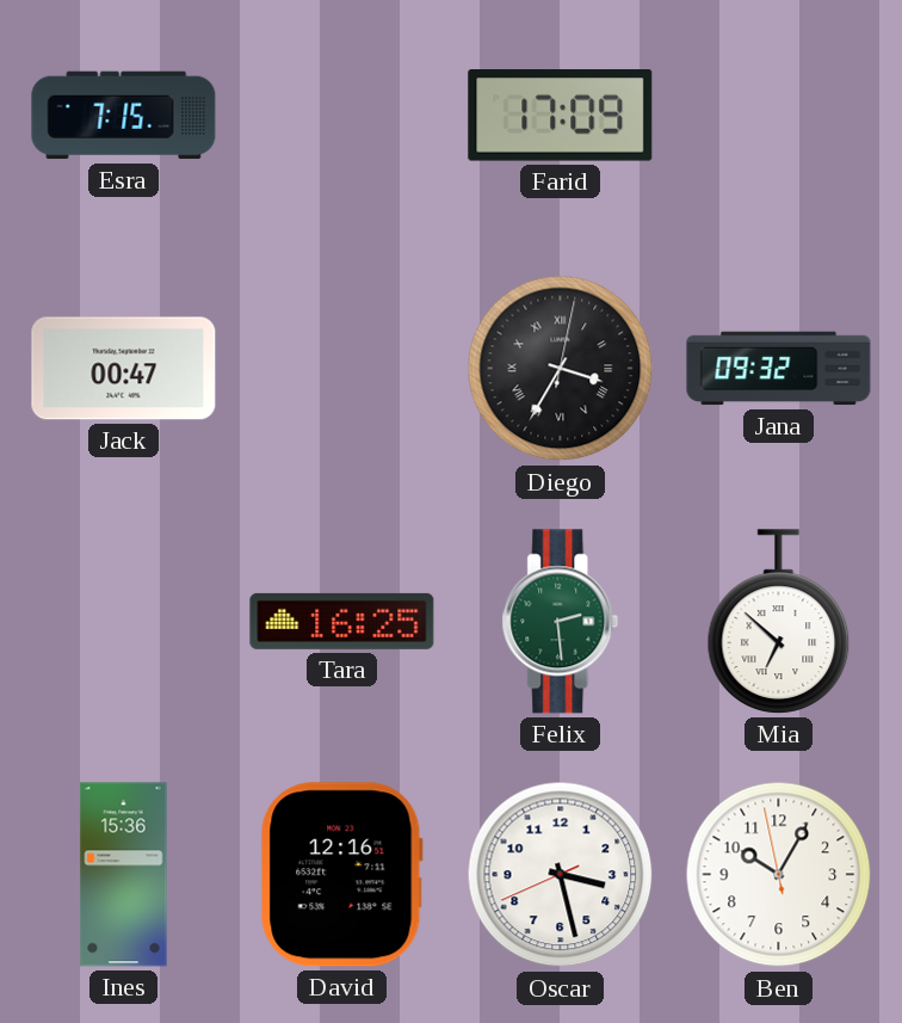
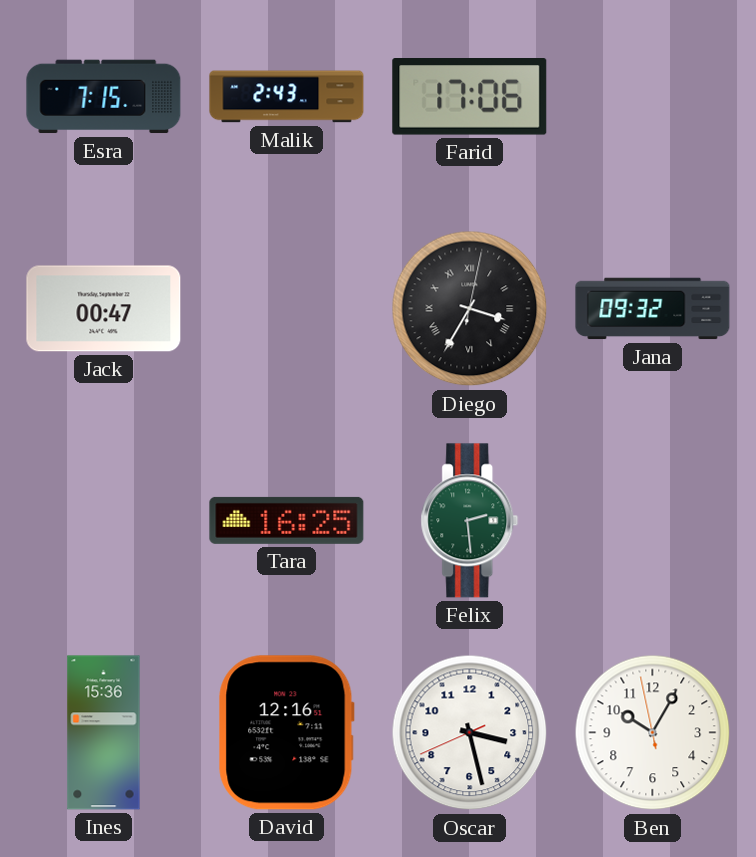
Malik: none -> 2:43 (287, 97)
Farid: 17:09 -> 17:06 (470, 97)
Mia: 6:52 -> none (779, 622)
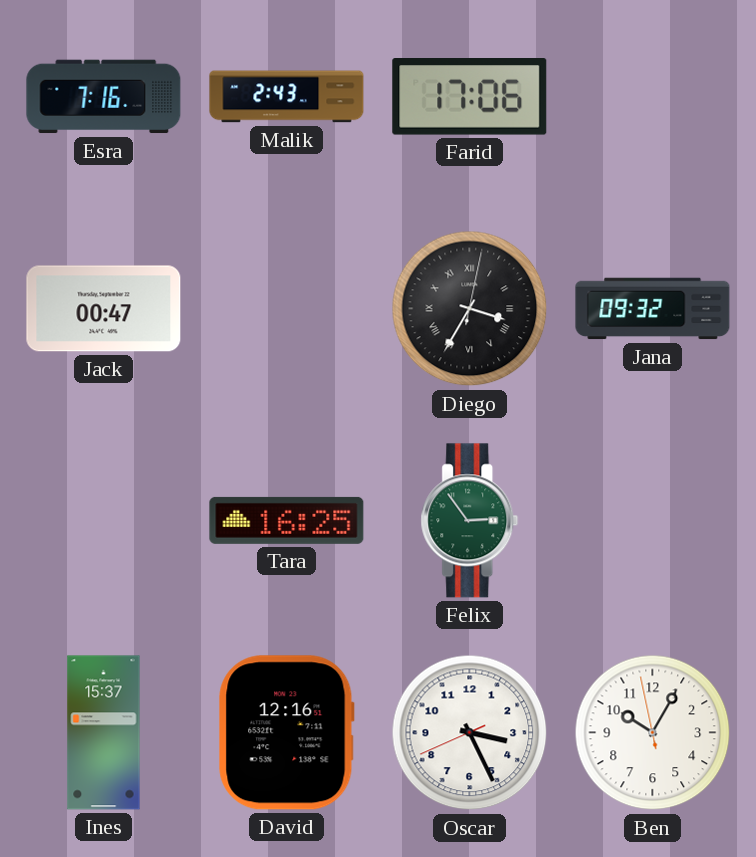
Esra: 7:15 -> 7:16 (104, 97)
Felix: 2:29 -> 2:54 (470, 521)
Ines: 15:36 -> 15:37 (104, 733)
Oscar: 3:27 -> 3:25 (470, 733)
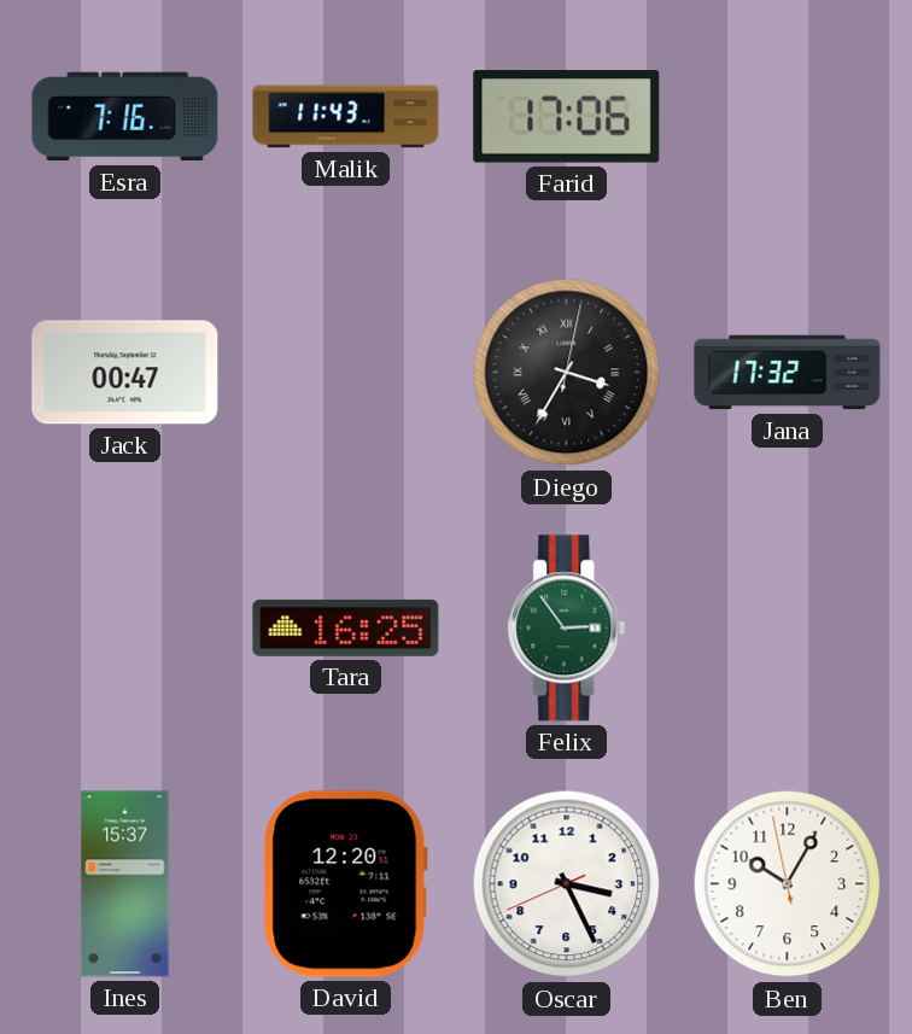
Malik: 2:43 -> 11:43 (346, 117)
Jana: 09:32 -> 17:32 (788, 373)
David: 12:16 -> 12:20 (345, 884)
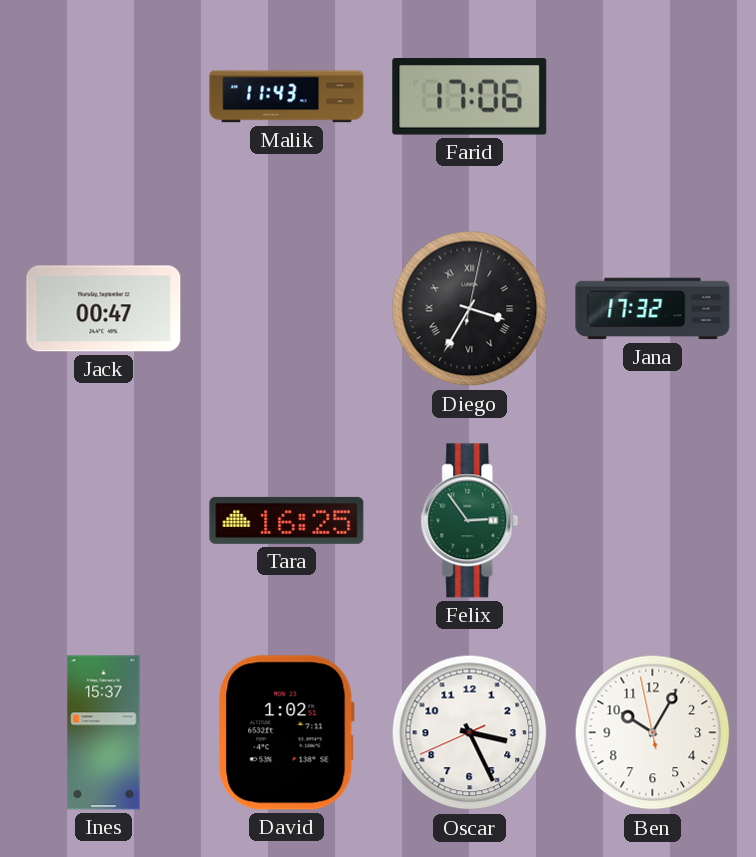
Esra: 7:16 -> none (125, 117)
David: 12:20 -> 1:02 (286, 733)
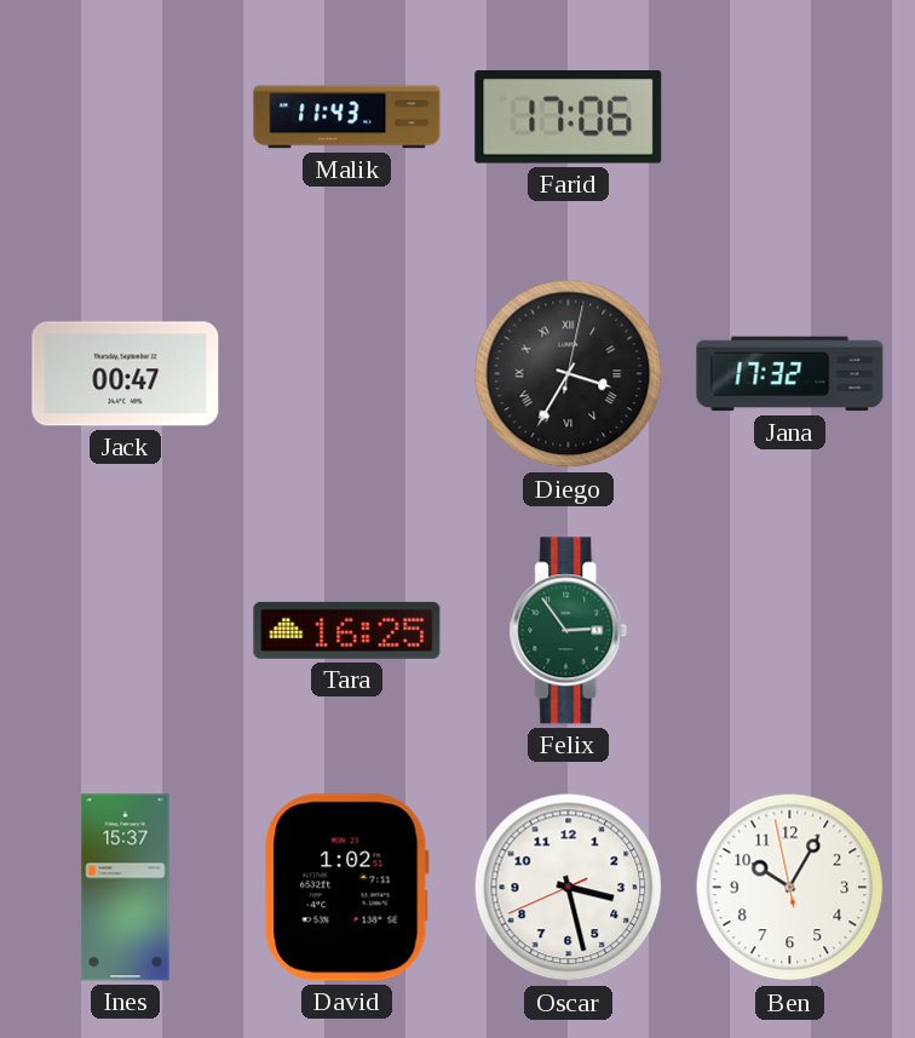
Oscar: 3:25 -> 3:27 (569, 888)
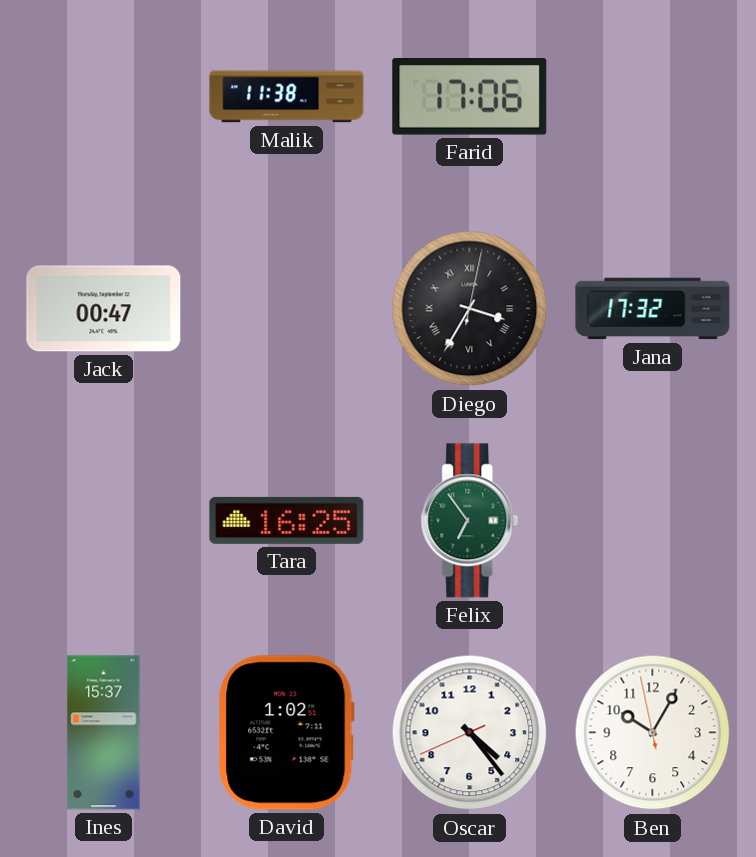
Malik: 11:43 -> 11:38 (287, 97)
Felix: 2:54 -> 6:54 (470, 521)
Oscar: 3:27 -> 4:23 (470, 733)
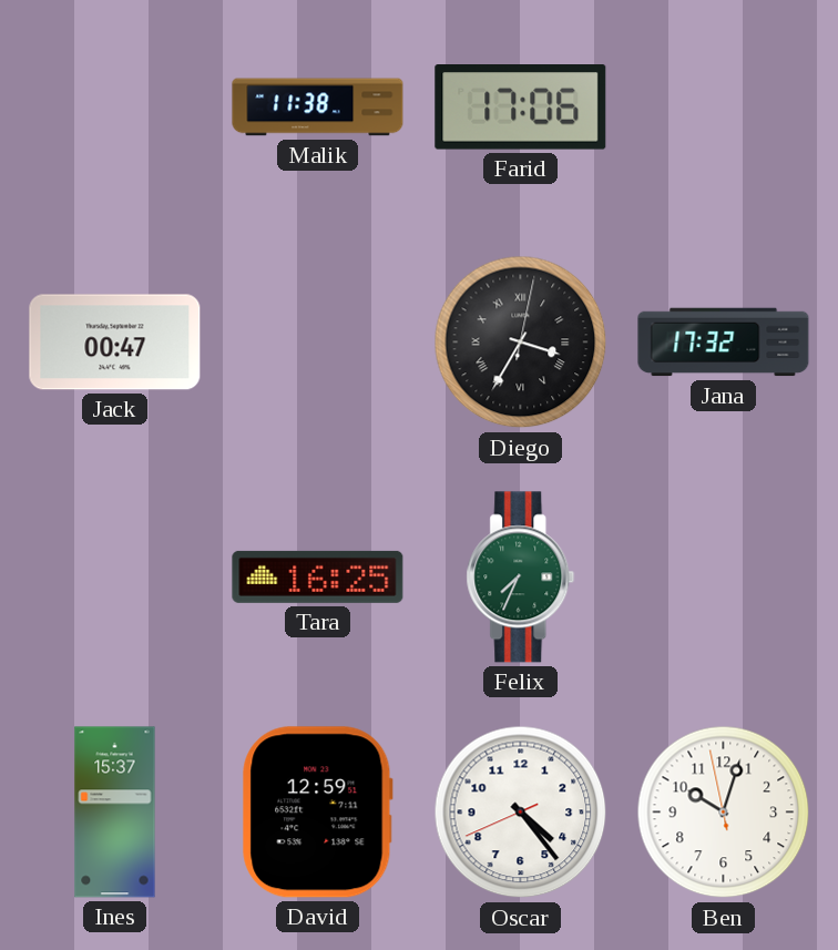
Felix: 6:54 -> 7:34 (521, 578)
David: 1:02 -> 12:59 (317, 813)
Ben: 10:04 -> 10:02 (724, 813)
